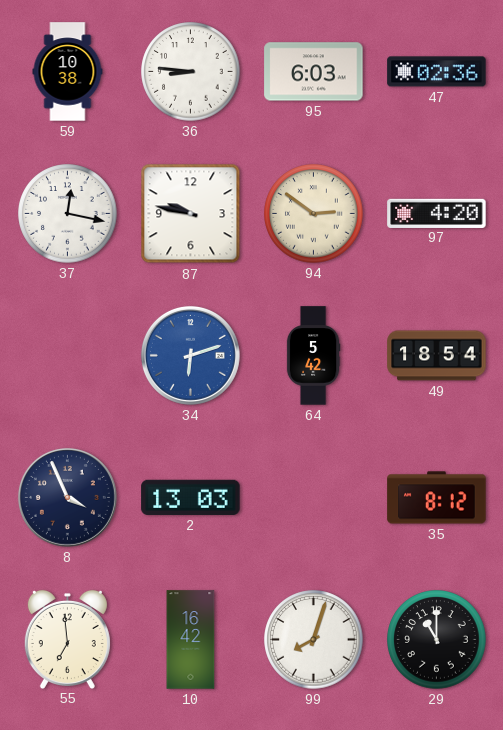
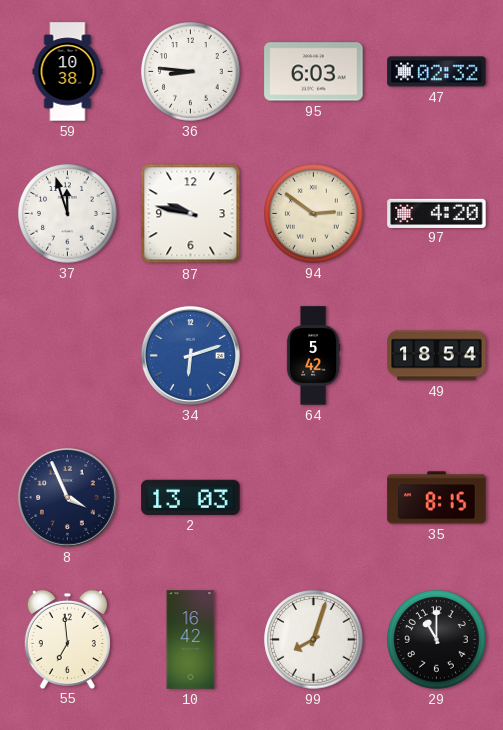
47: 02:36 -> 02:32 (437, 72)
37: 12:17 -> 11:57 (68, 214)
35: 8:12 -> 8:15 (437, 498)
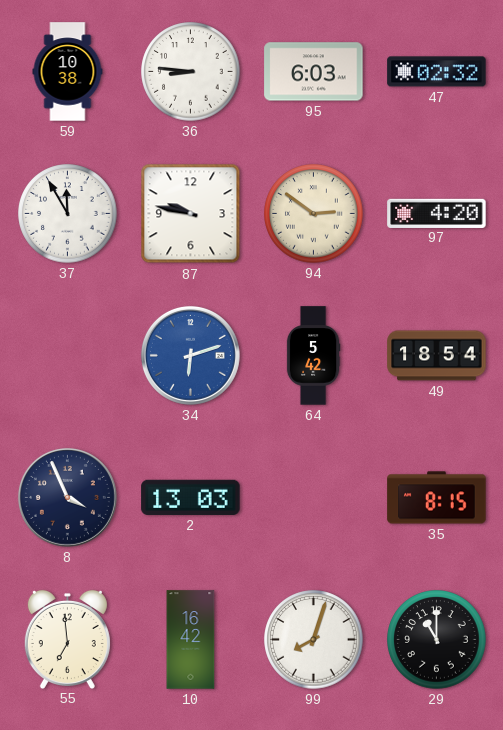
37: 11:57 -> 11:55 (68, 214)
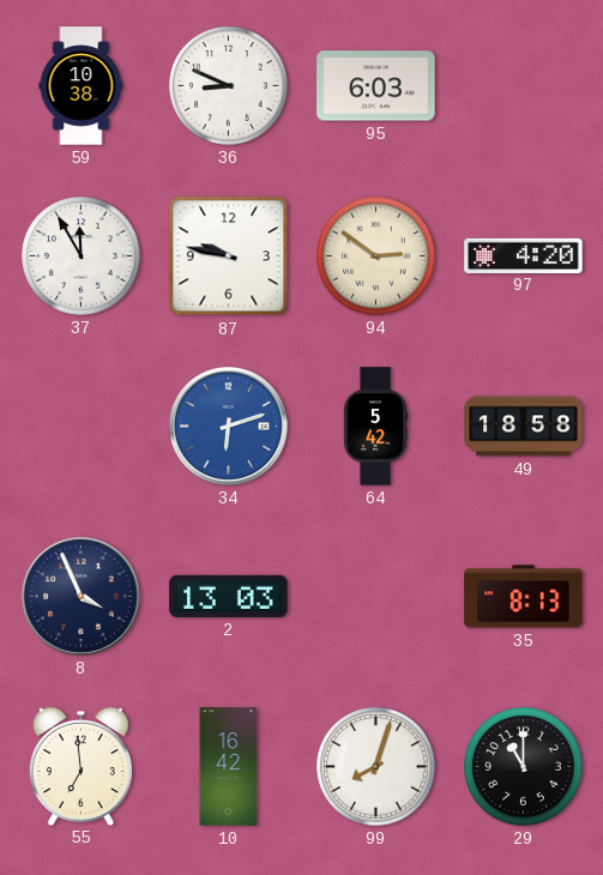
36: 8:46 -> 8:49 (229, 86)
47: 02:32 -> none (437, 72)
49: 18:54 -> 18:58 (524, 427)
35: 8:15 -> 8:13 (524, 597)
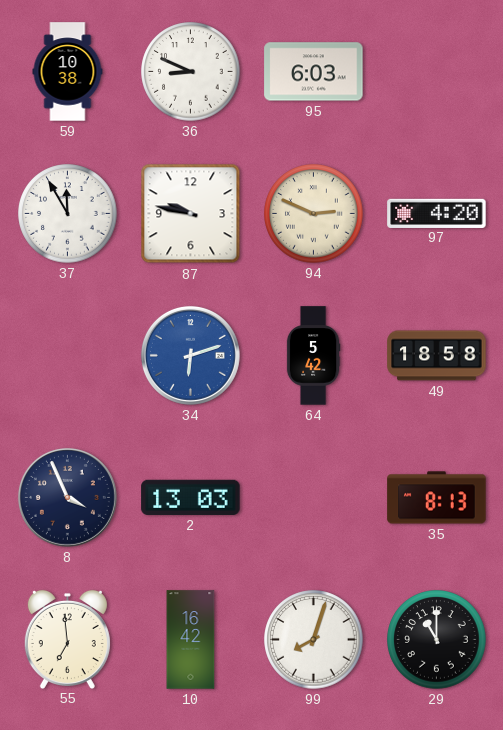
94: 2:51 -> 2:49 (314, 214)
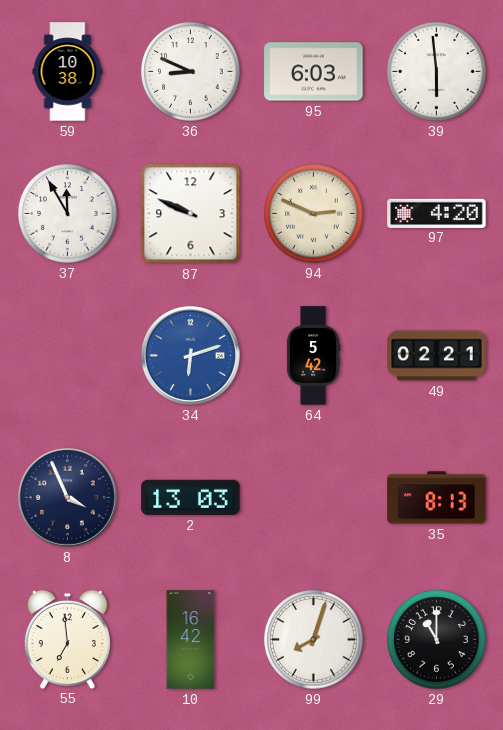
39: none -> 5:59 (437, 72)
87: 9:47 -> 9:49 (191, 214)
49: 18:58 -> 02:21 (437, 356)
